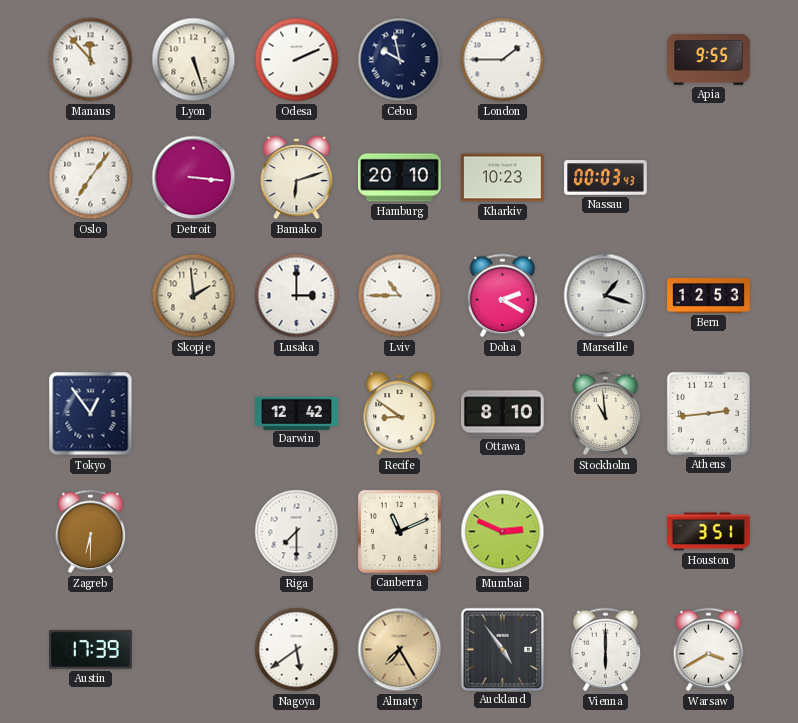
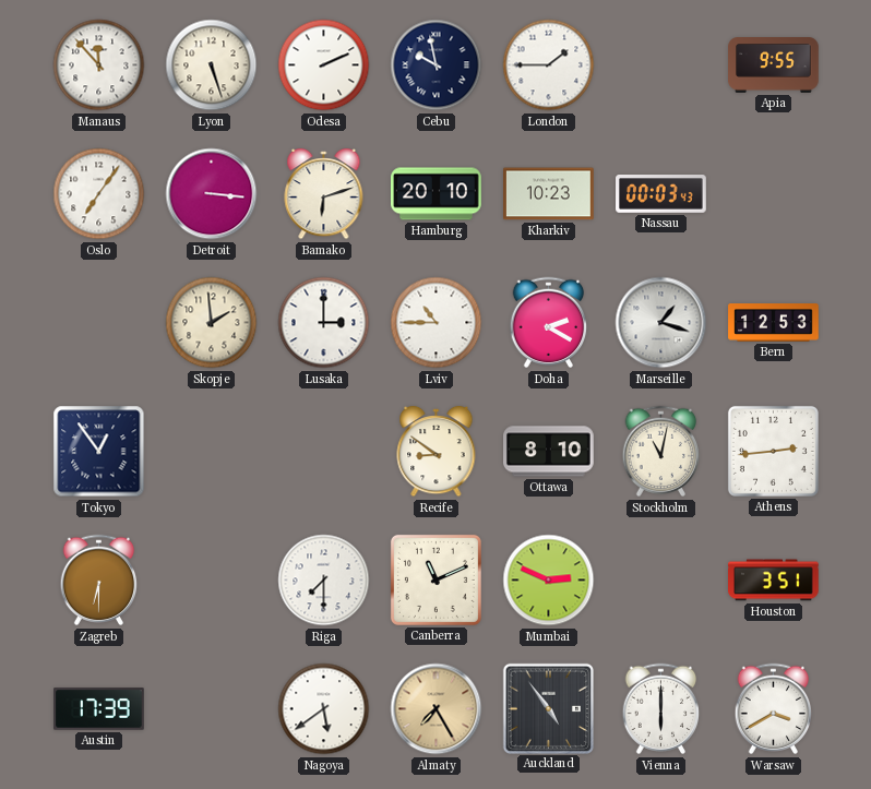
Darwin: 12:42 -> none (297, 413)
Stockholm: 10:59 -> 11:02 (661, 452)
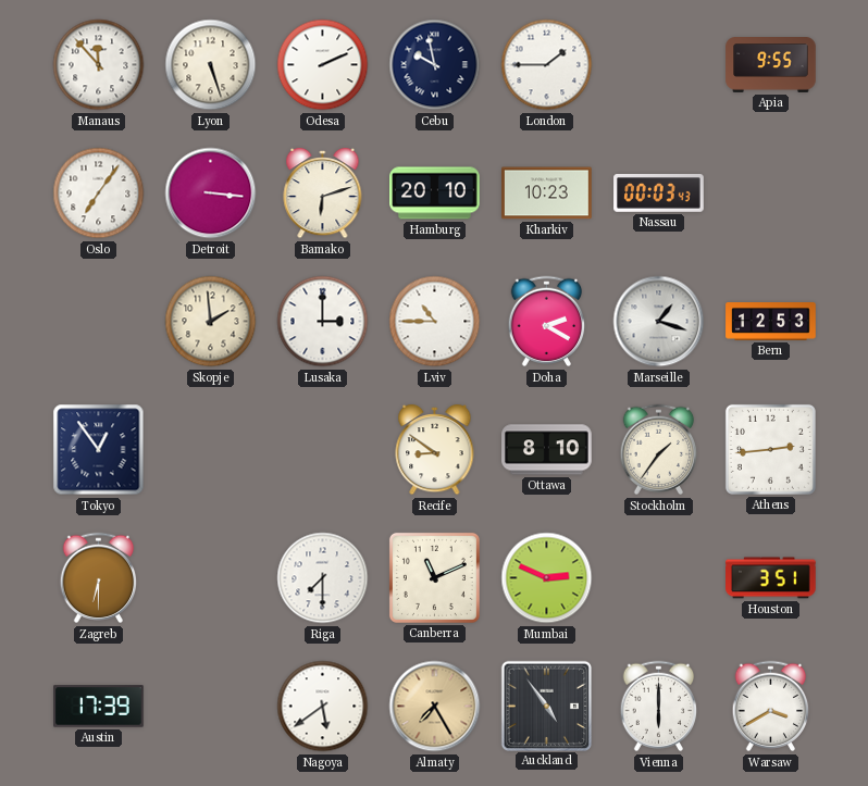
Stockholm: 11:02 -> 1:36 (659, 450)
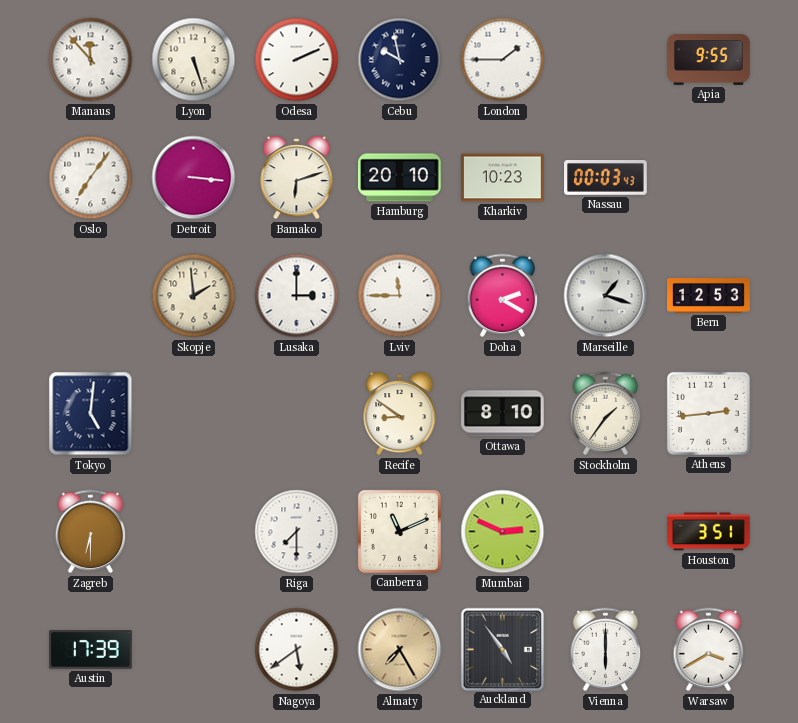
Lviv: 10:45 -> 11:45 (400, 296)
Tokyo: 12:54 -> 5:01 (91, 414)
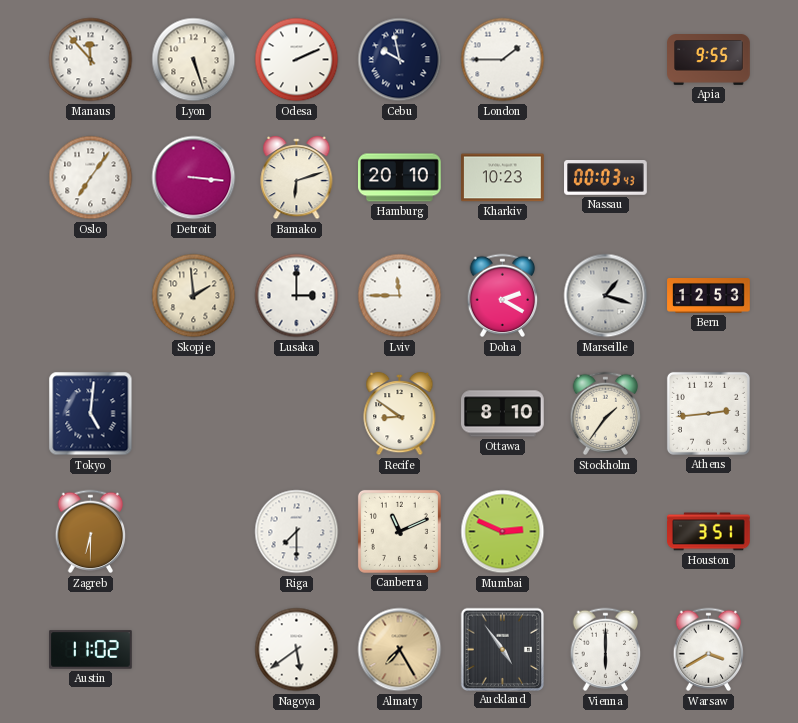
Austin: 17:39 -> 11:02 (91, 650)
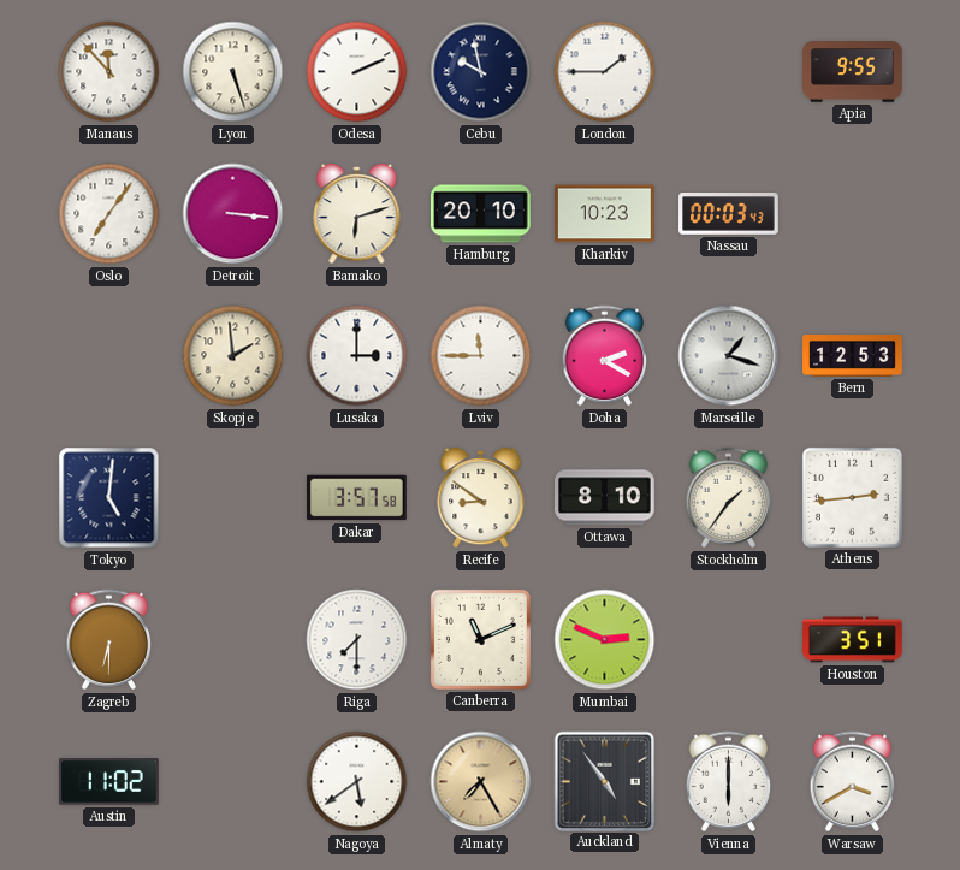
Dakar: none -> 3:57 (357, 498)
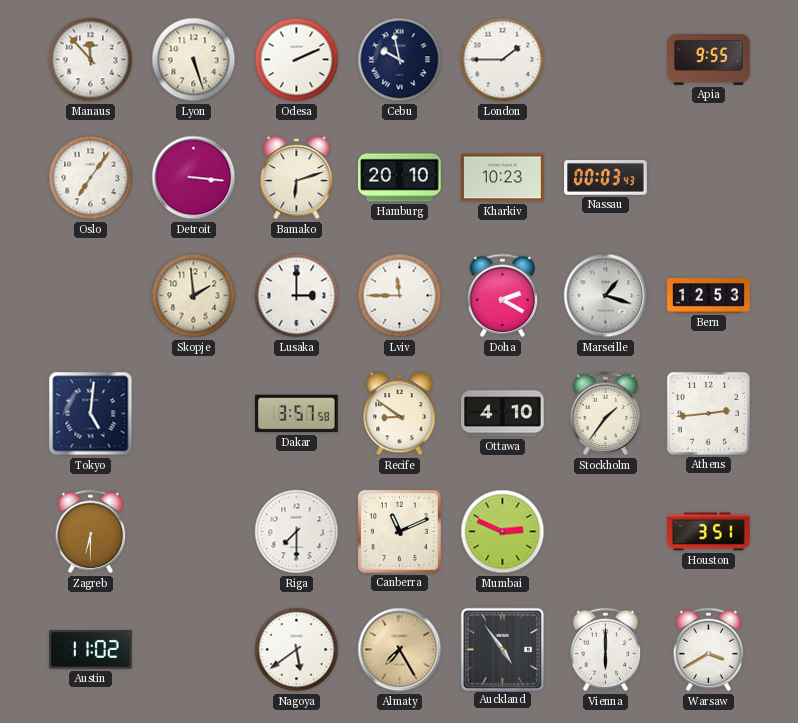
Ottawa: 8:10 -> 4:10 (503, 414)
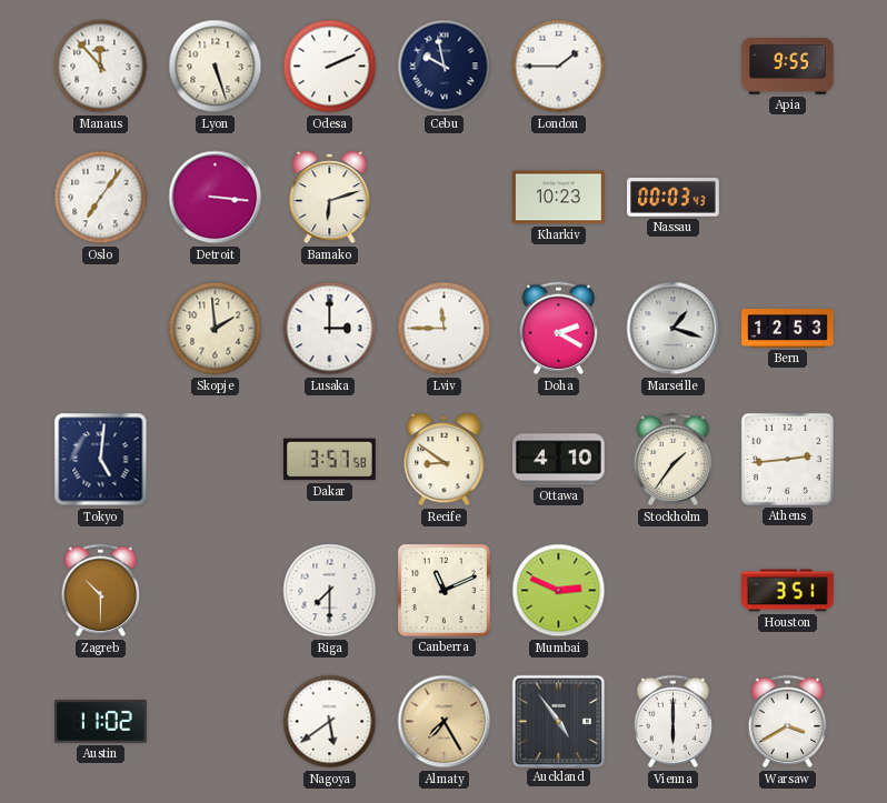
Hamburg: 20:10 -> none (400, 178)
Zagreb: 6:30 -> 10:30 (101, 591)
